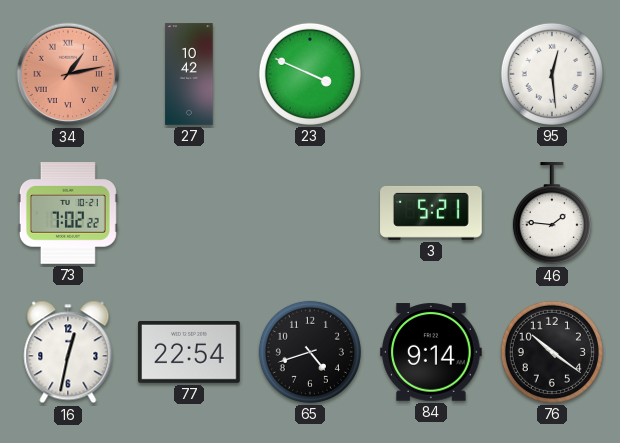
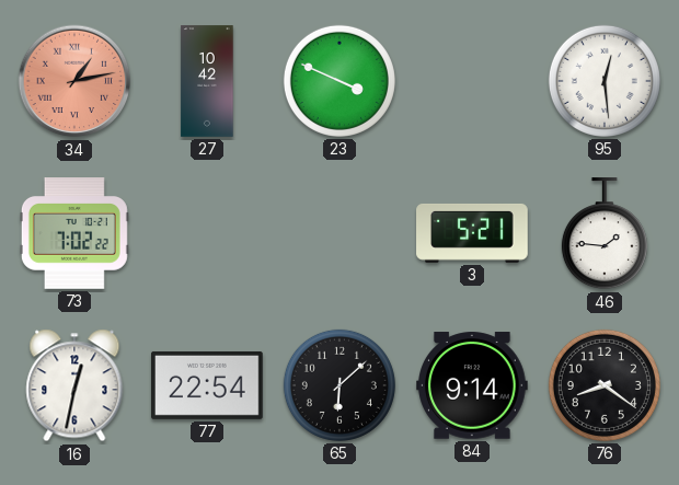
65: 4:42 -> 6:08 (339, 385)
76: 10:21 -> 8:21 (605, 385)
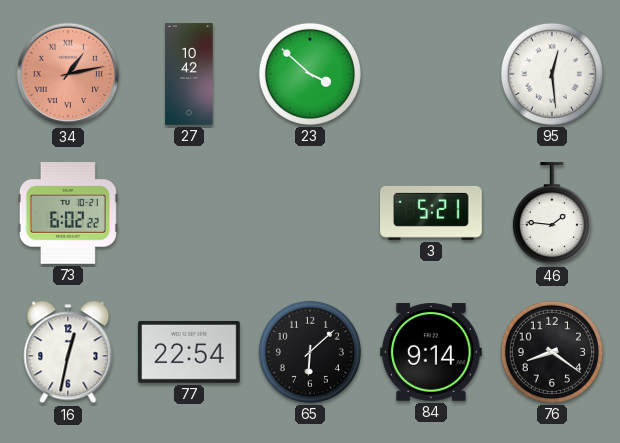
23: 3:49 -> 3:52 (310, 74)
73: 7:02 -> 6:02 (68, 213)
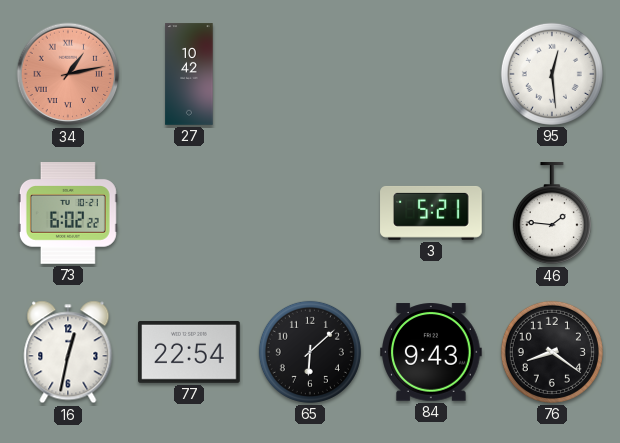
23: 3:52 -> none (310, 74)
84: 9:14 -> 9:43 (432, 352)
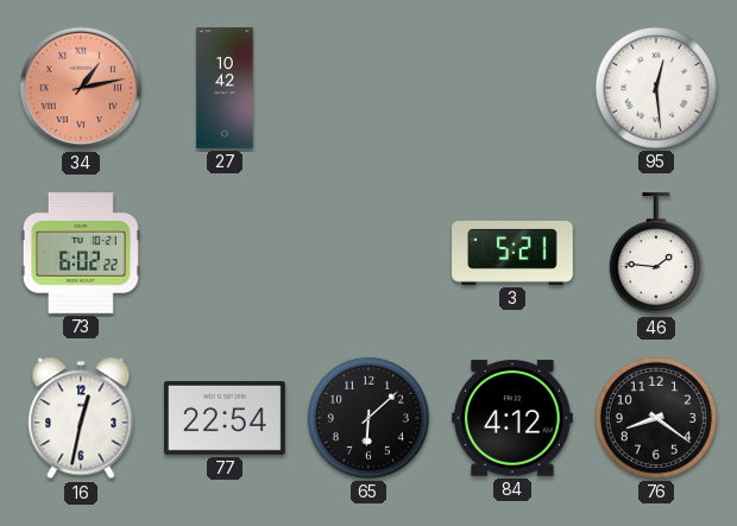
84: 9:43 -> 4:12 (514, 418)
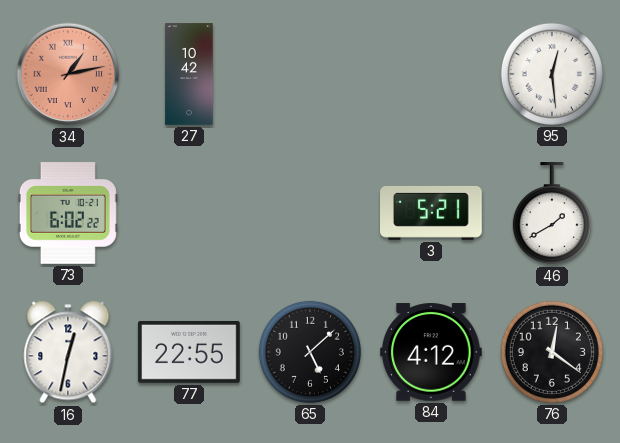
46: 1:46 -> 1:40 (552, 214)
77: 22:54 -> 22:55 (190, 352)
65: 6:08 -> 5:08 (310, 352)
76: 8:21 -> 12:21 (552, 352)
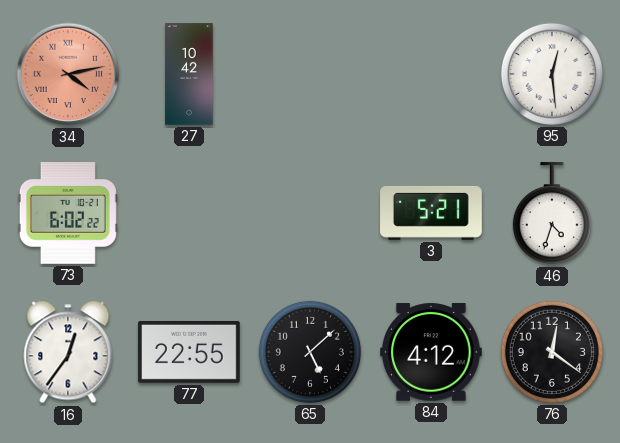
34: 1:13 -> 4:13 (68, 74)
46: 1:40 -> 4:33 (552, 214)
16: 12:32 -> 12:36 (68, 352)
